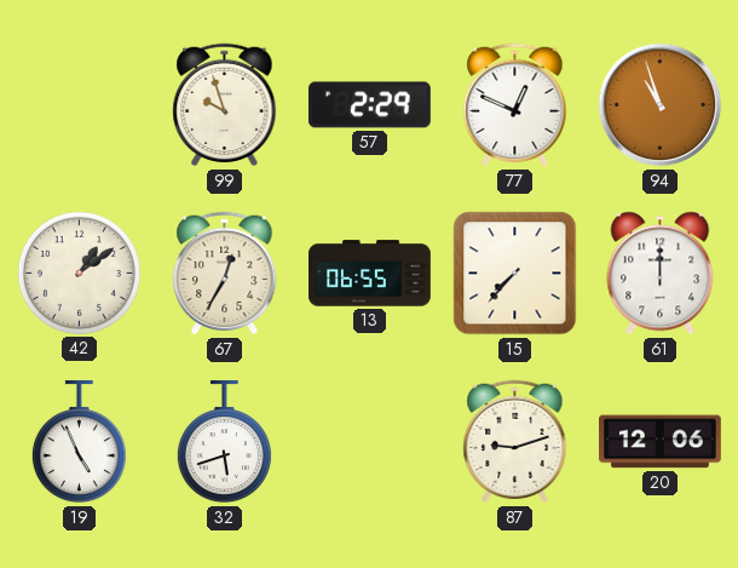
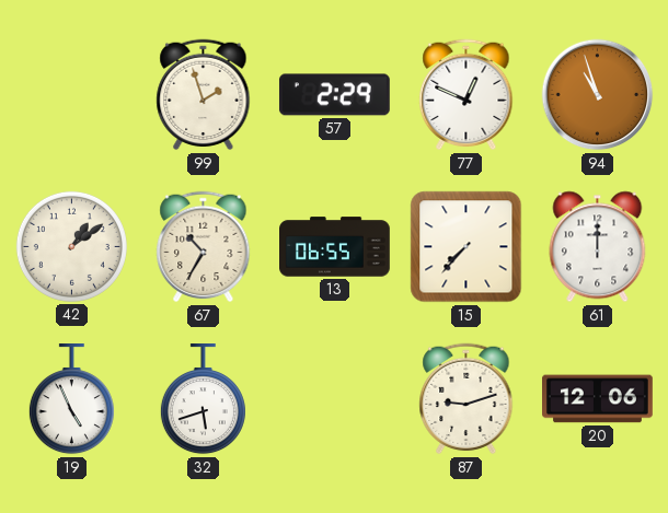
99: 9:57 -> 1:57 (204, 95)
67: 12:35 -> 10:35 (204, 247)
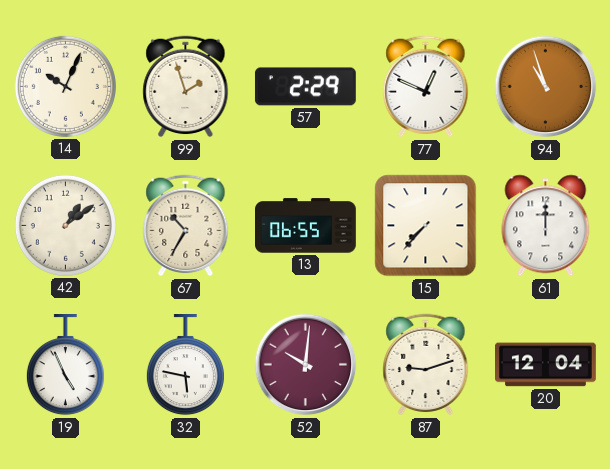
14: none -> 10:04 (65, 86)
32: 5:42 -> 5:47 (185, 366)
52: none -> 10:01 (306, 365)
20: 12:06 -> 12:04 (546, 365)
